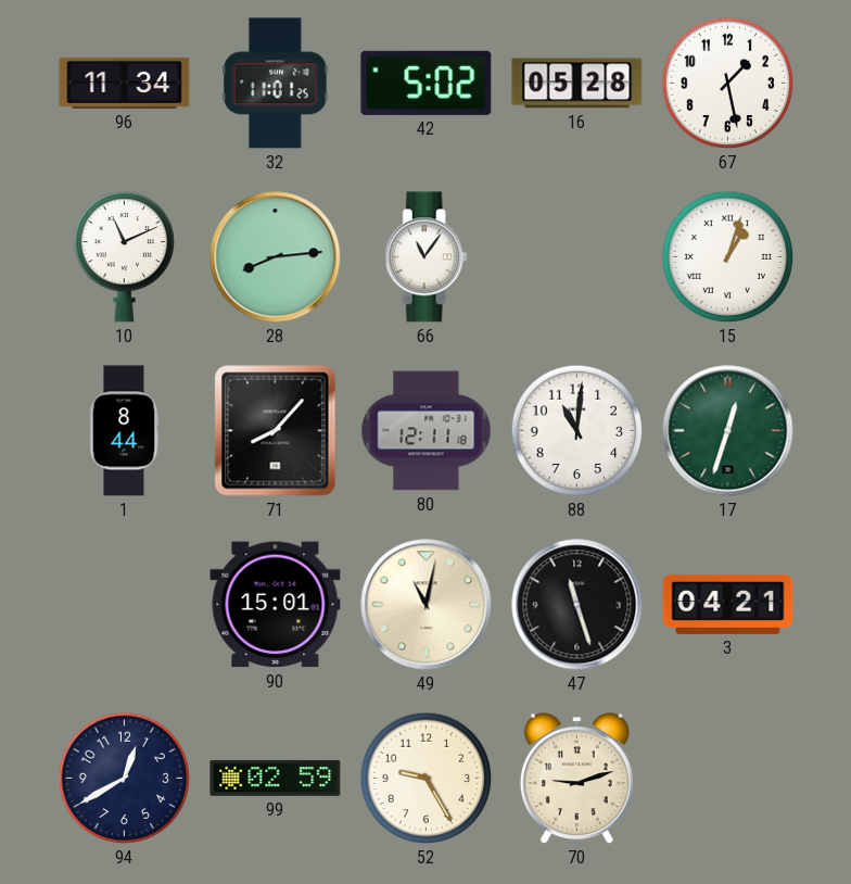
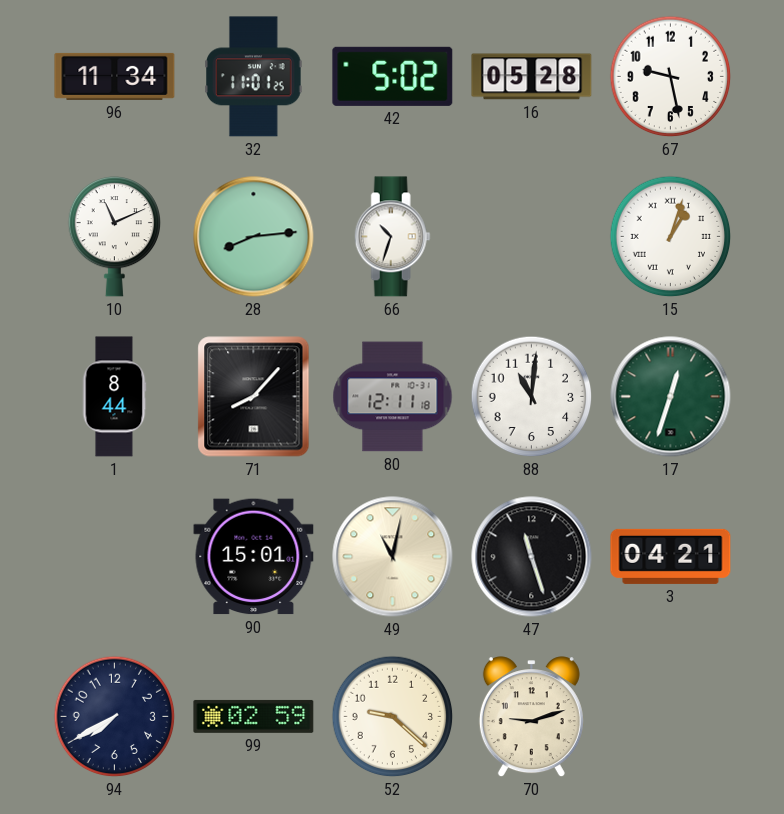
67: 1:28 -> 9:28 (671, 77)
66: 11:06 -> 10:33 (392, 237)
94: 12:40 -> 7:40 (115, 717)
52: 9:25 -> 9:22 (393, 717)
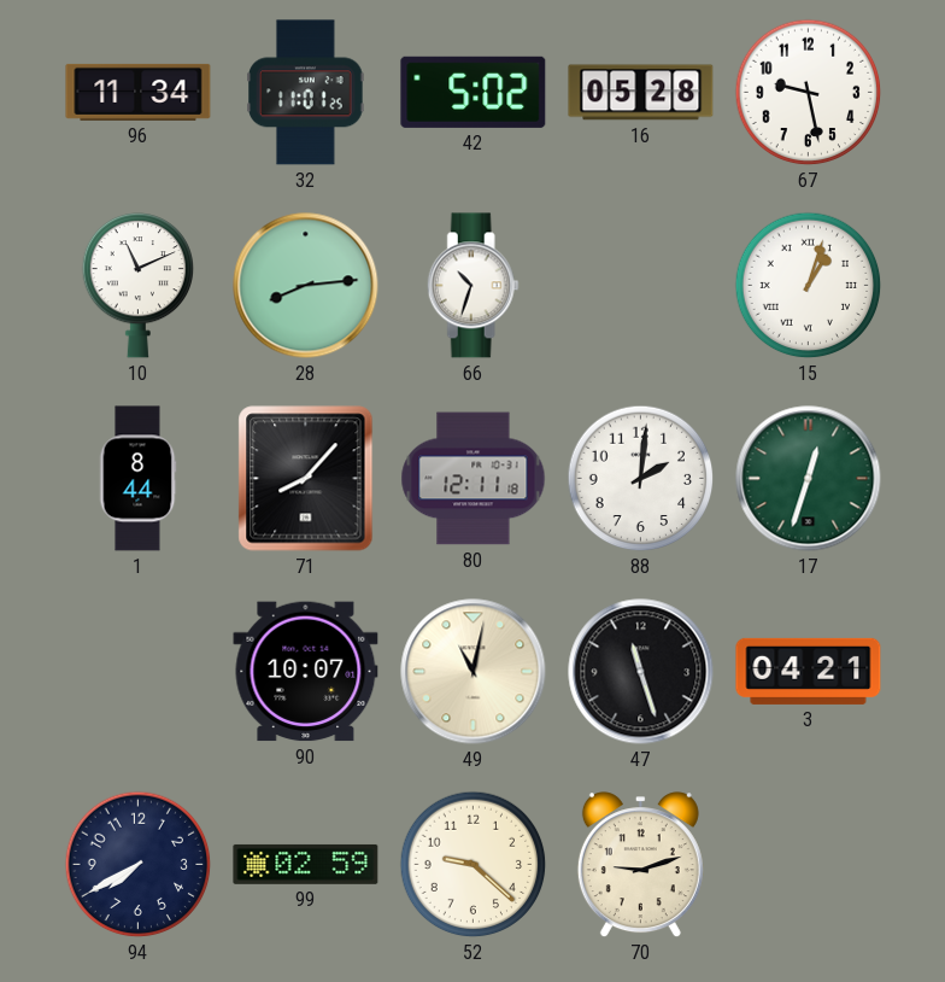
88: 11:01 -> 2:01 (641, 479)
90: 15:01 -> 10:07 (306, 672)
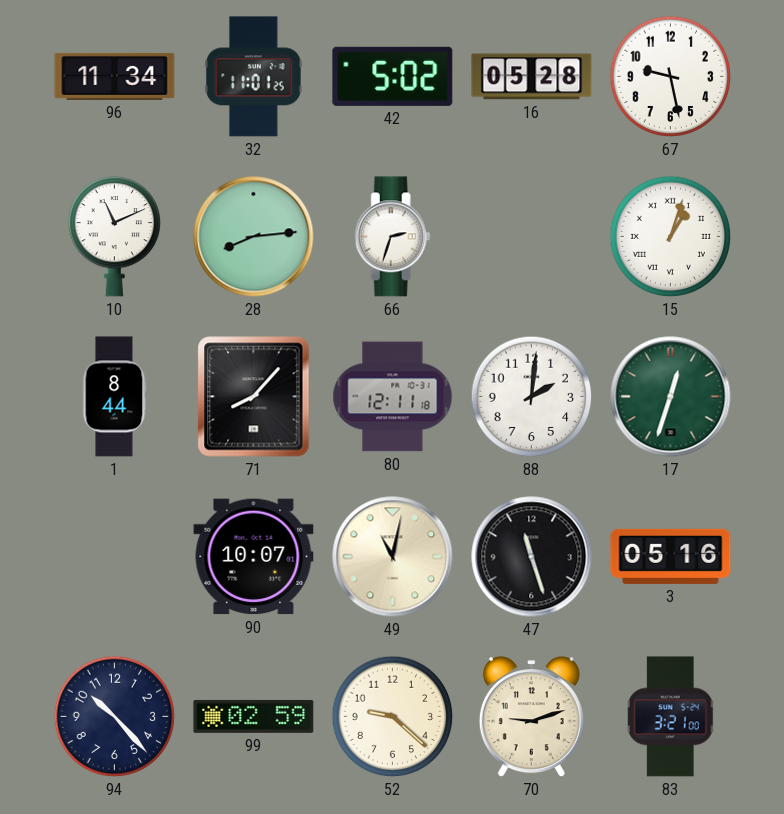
66: 10:33 -> 2:33 (392, 237)
3: 04:21 -> 05:16 (671, 556)
94: 7:40 -> 10:23 (115, 717)
83: none -> 3:21 (671, 717)
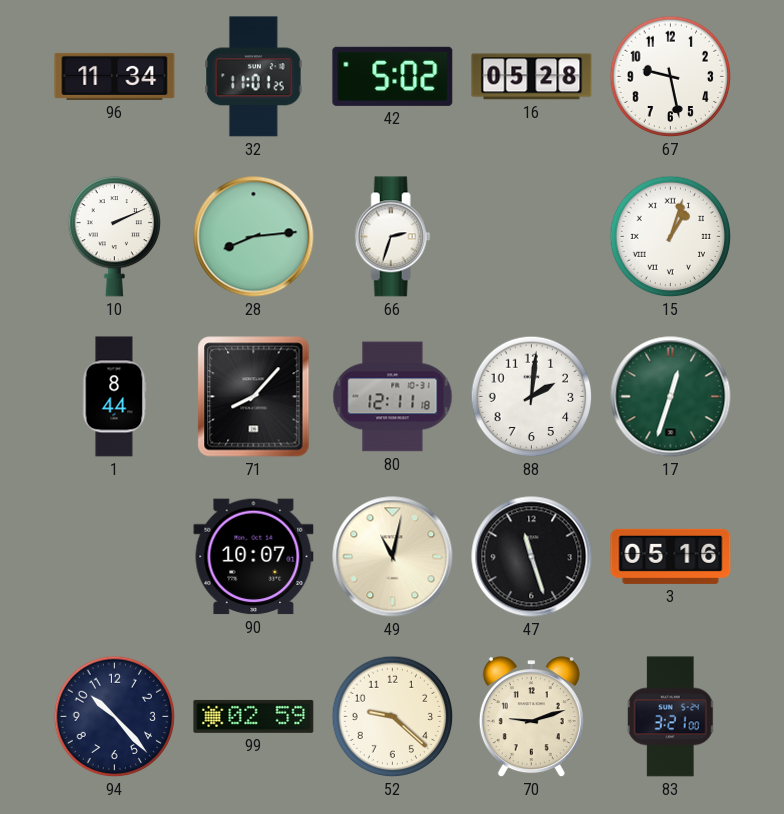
10: 11:11 -> 2:11 (114, 236)
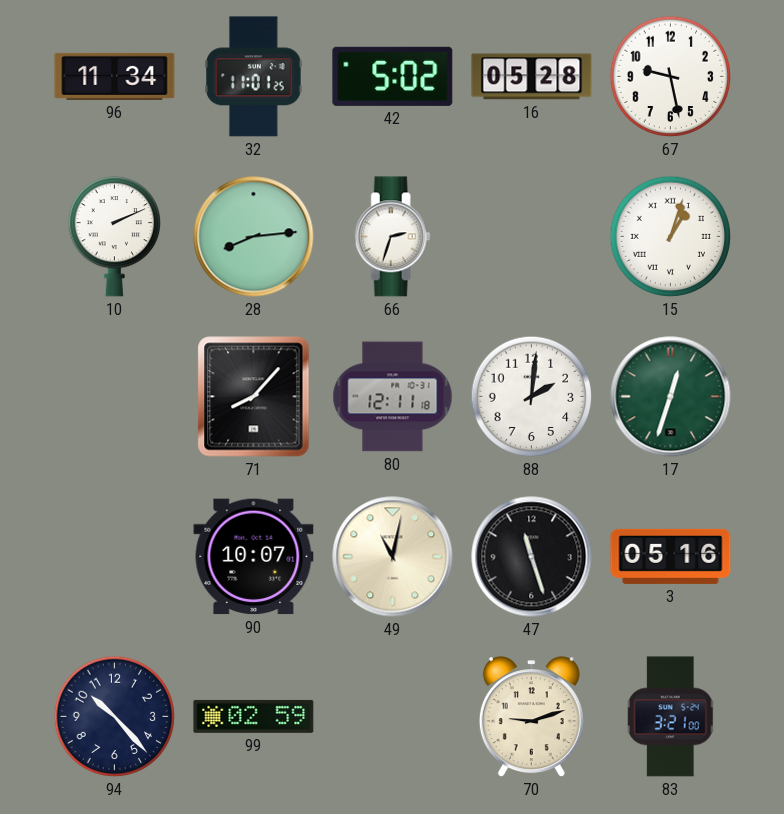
1: 8:44 -> none (114, 397)
52: 9:22 -> none (393, 717)
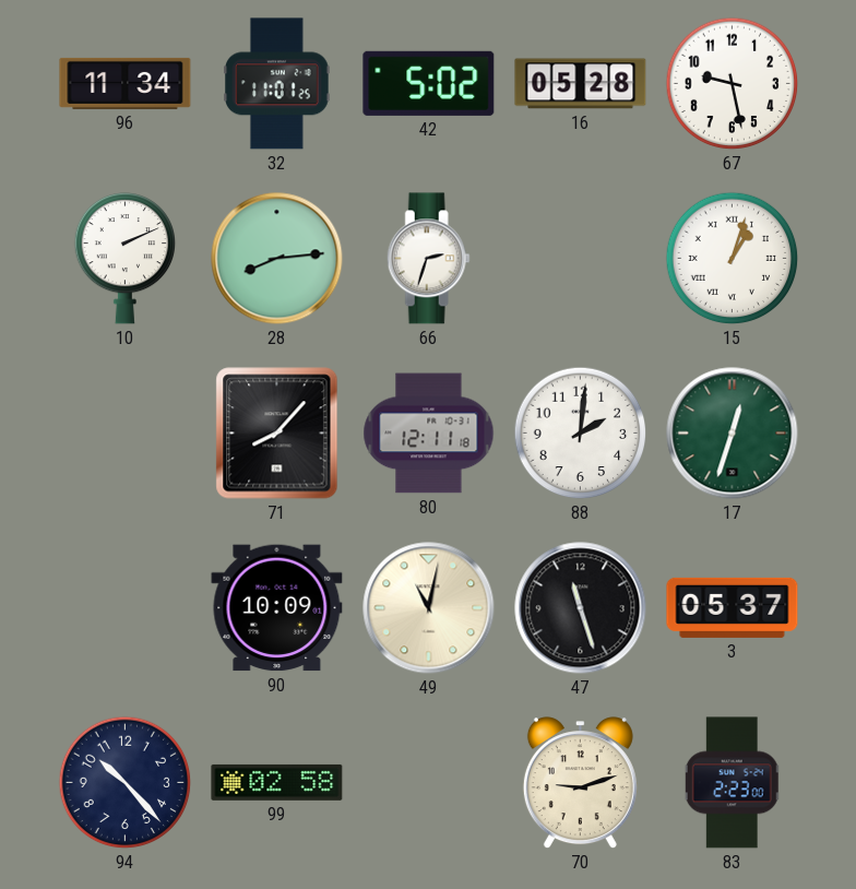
90: 10:07 -> 10:09 (277, 608)
3: 05:16 -> 05:37 (733, 607)
99: 02:59 -> 02:58 (277, 782)
83: 3:21 -> 2:23 (733, 783)
